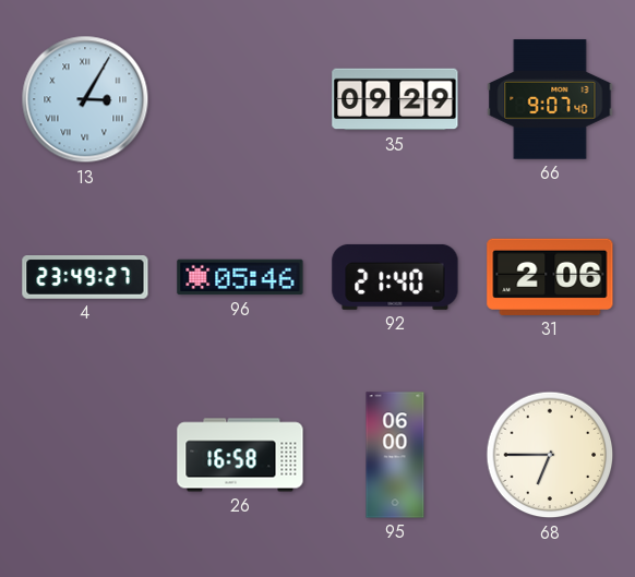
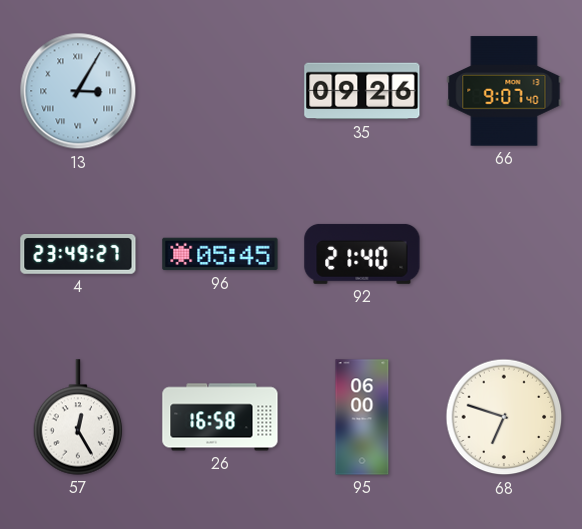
35: 09:29 -> 09:26 (362, 91)
96: 05:46 -> 05:45 (220, 254)
31: 2:06 -> none (550, 277)
57: none -> 12:25 (78, 417)
68: 6:45 -> 6:48 (504, 417)
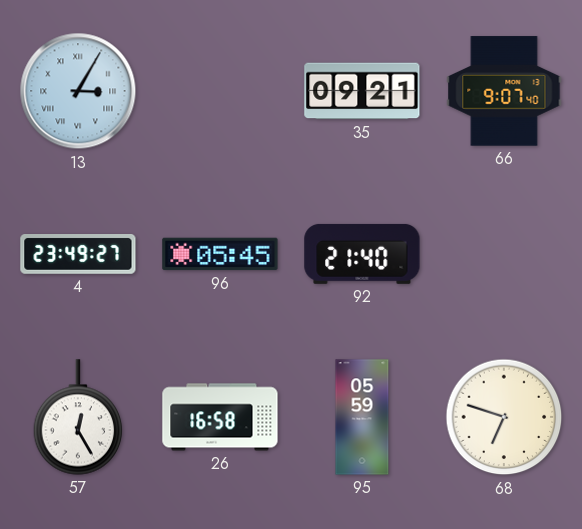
35: 09:26 -> 09:21 (362, 91)
95: 06:00 -> 05:59 (362, 417)
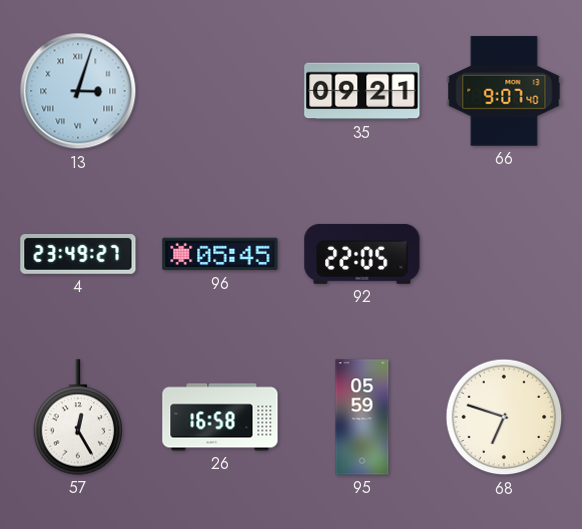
13: 3:05 -> 3:03 (78, 91)
92: 21:40 -> 22:05 (362, 254)
